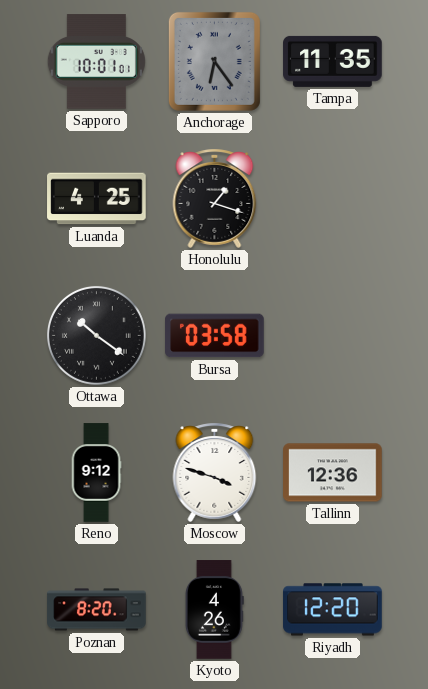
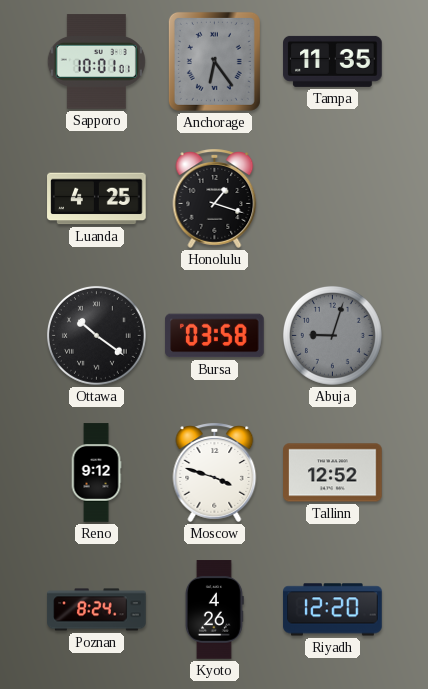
Abuja: none -> 9:03 (332, 335)
Tallinn: 12:36 -> 12:52 (333, 473)
Poznan: 8:20 -> 8:24 (97, 610)
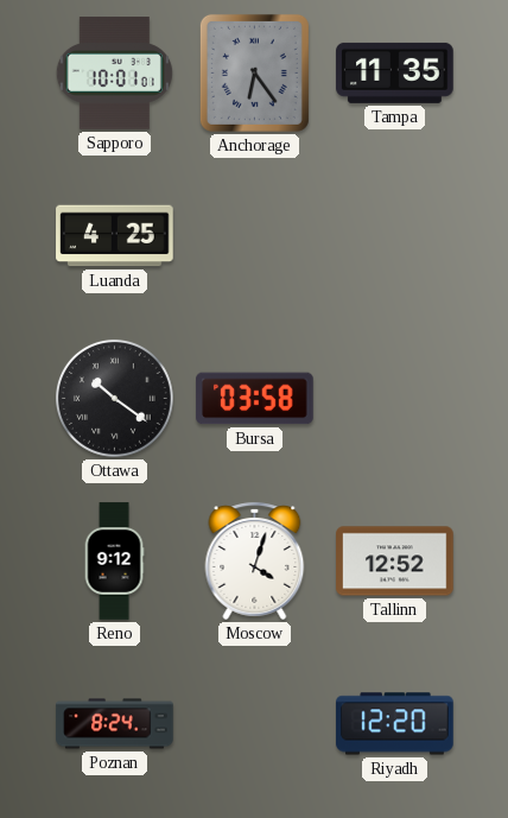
Honolulu: 1:18 -> none (215, 198)
Abuja: 9:03 -> none (332, 335)
Moscow: 3:48 -> 4:03 (255, 560)
Kyoto: 4:26 -> none (214, 610)
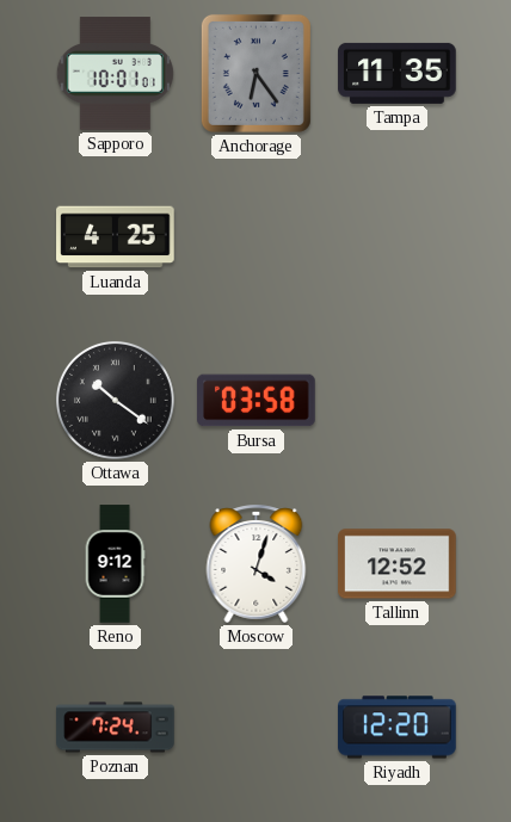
Poznan: 8:24 -> 7:24 (116, 728)
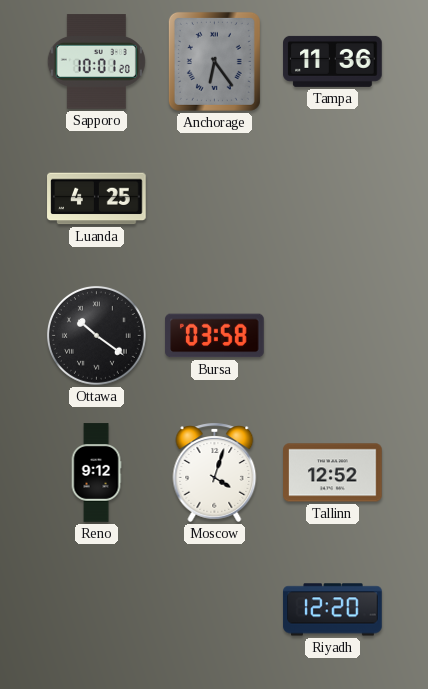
Sapporo: 10:01:01 -> 10:01:20 (96, 62)
Tampa: 11:35 -> 11:36 (333, 61)
Poznan: 7:24 -> none (116, 728)
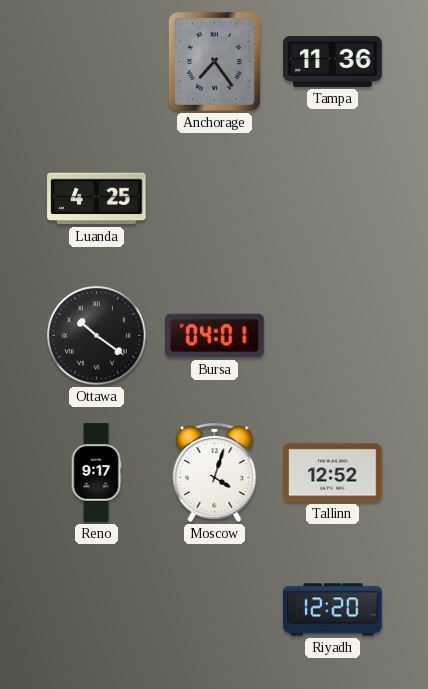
Sapporo: 10:01 -> none (96, 62)
Anchorage: 6:24 -> 7:24 (214, 61)
Bursa: 03:58 -> 04:01 (215, 336)
Reno: 9:12 -> 9:17 (96, 473)
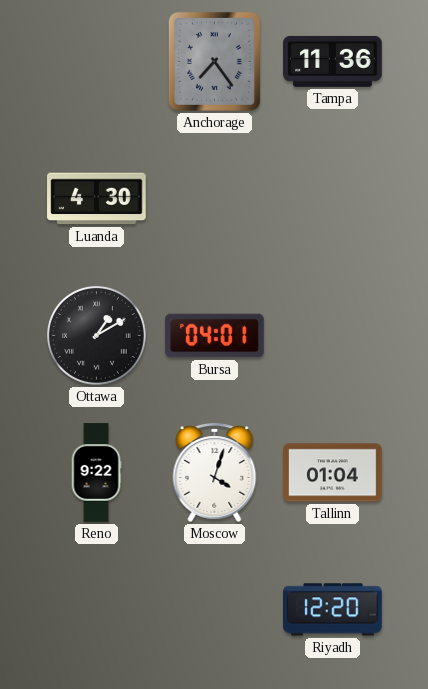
Luanda: 4:25 -> 4:30 (97, 199)
Ottawa: 10:21 -> 1:10 (96, 335)
Reno: 9:17 -> 9:22 (96, 473)
Tallinn: 12:52 -> 01:04 (333, 473)
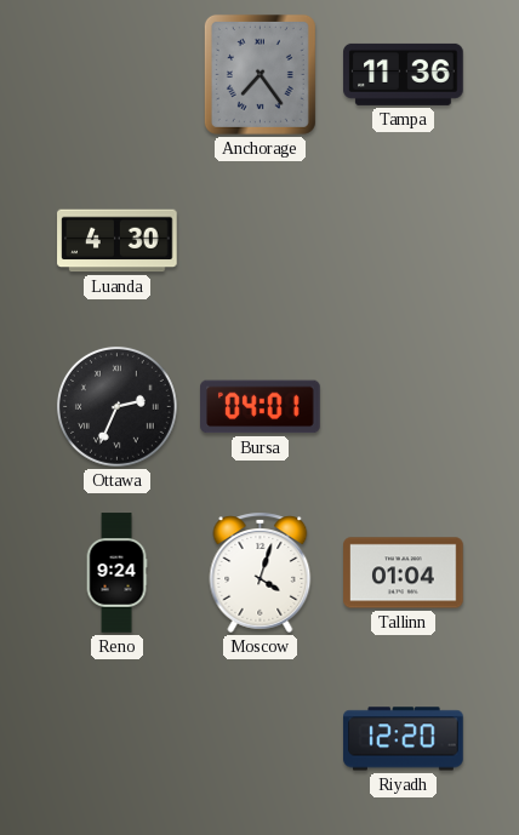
Ottawa: 1:10 -> 2:34 (116, 406)
Reno: 9:22 -> 9:24 (116, 573)
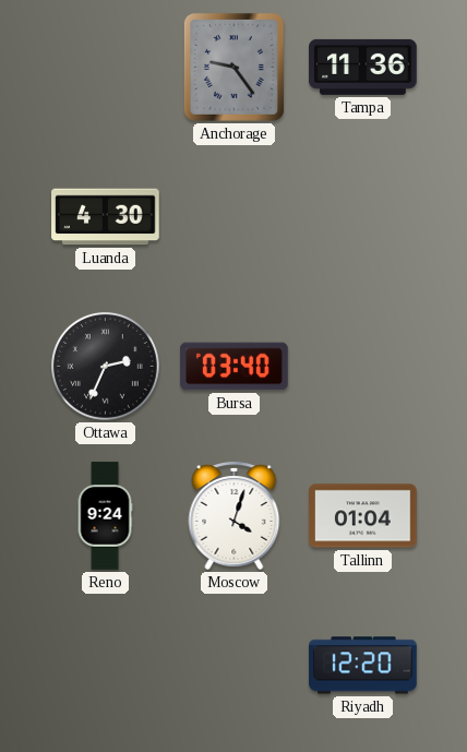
Anchorage: 7:24 -> 9:24 (234, 67)
Bursa: 04:01 -> 03:40 (235, 367)
